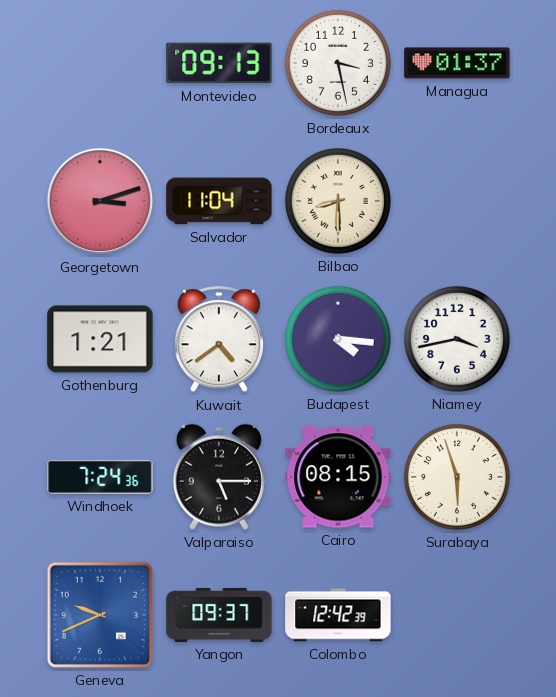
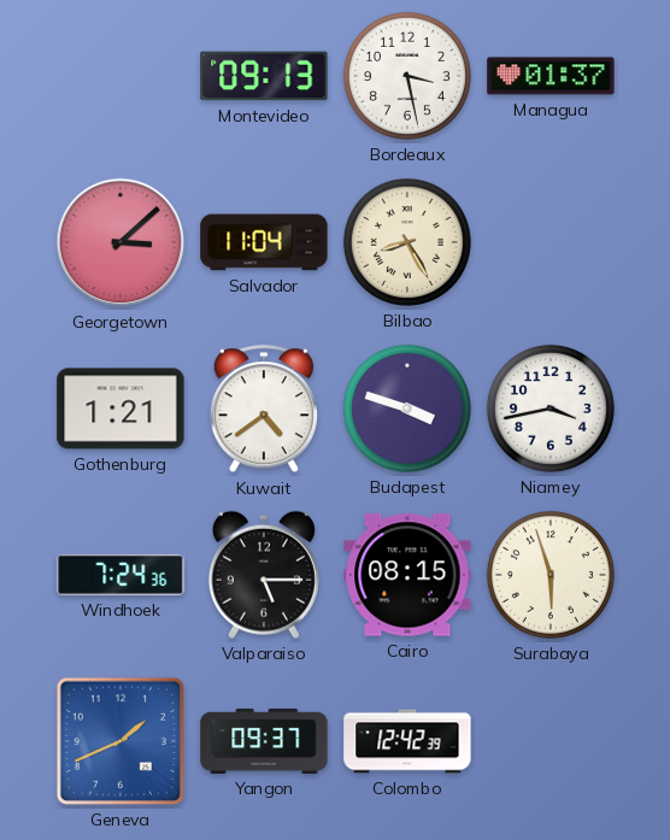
Georgetown: 3:12 -> 3:08 (121, 242)
Bilbao: 8:30 -> 8:25 (407, 242)
Budapest: 4:16 -> 3:48 (407, 409)
Geneva: 9:41 -> 1:41 (121, 741)
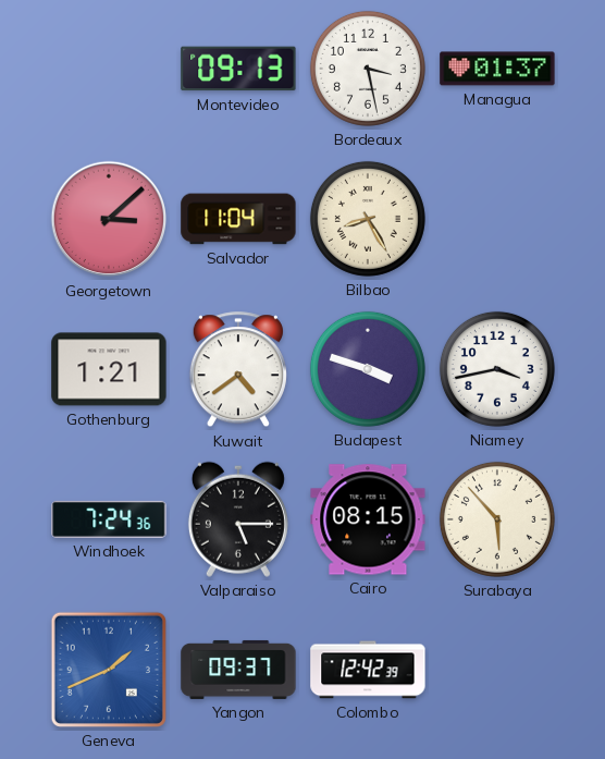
Surabaya: 5:57 -> 5:53 (497, 519)
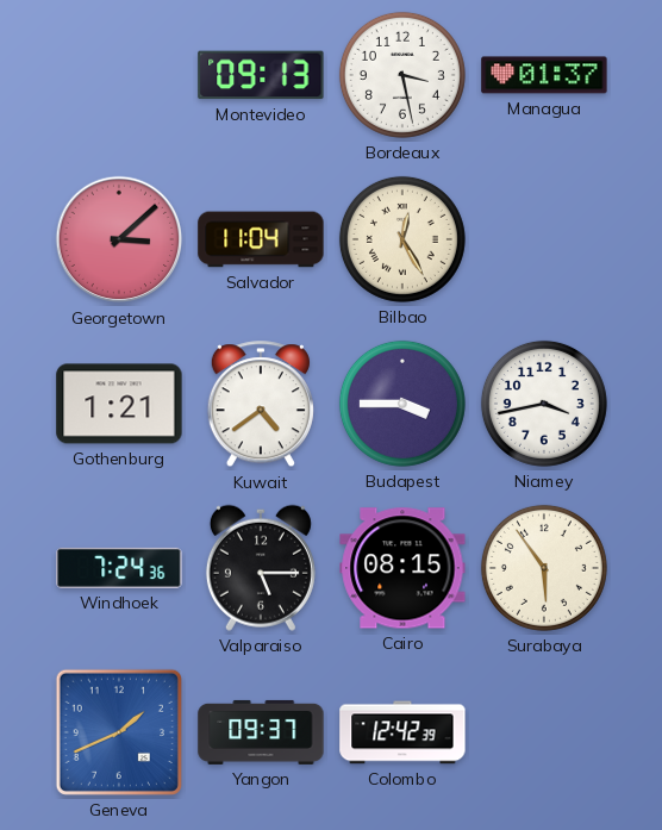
Bilbao: 8:25 -> 12:25 (402, 239)
Budapest: 3:48 -> 3:45 (402, 404)
Surabaya: 5:53 -> 5:54 (544, 568)
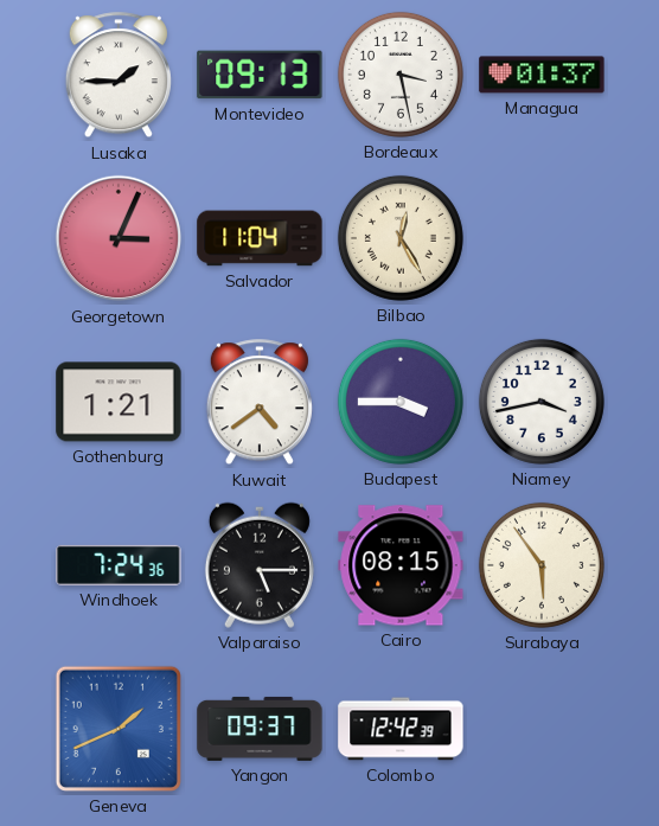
Lusaka: none -> 1:45 (119, 76)
Georgetown: 3:08 -> 3:04 (119, 238)
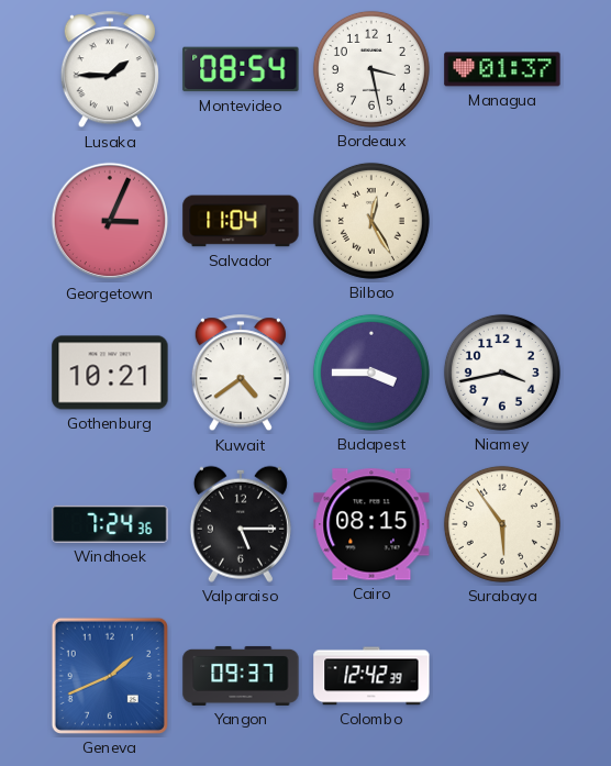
Montevideo: 09:13 -> 08:54 (241, 69)
Gothenburg: 1:21 -> 10:21 (110, 373)
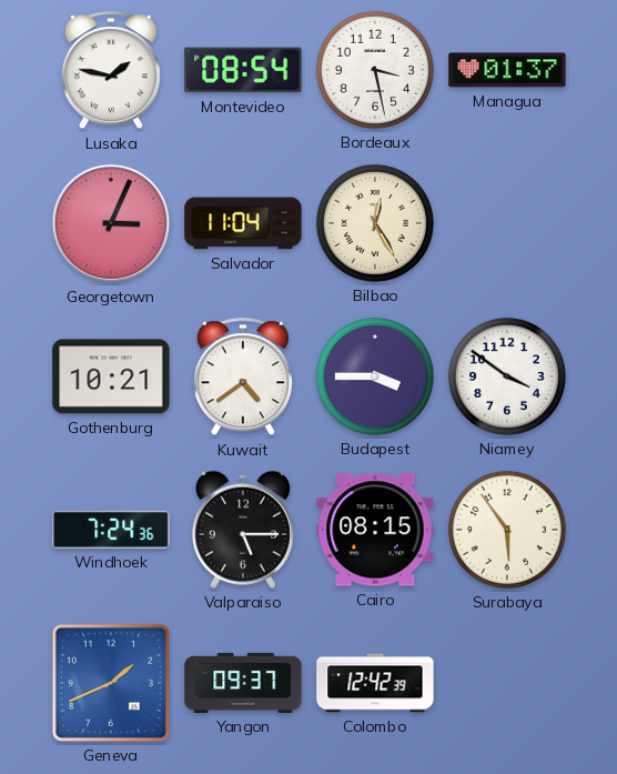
Lusaka: 1:45 -> 1:47 (111, 71)
Niamey: 3:43 -> 3:51 (507, 376)
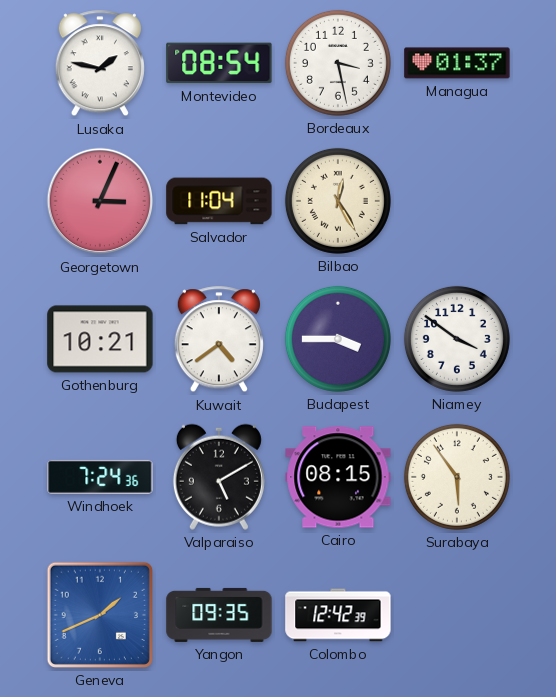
Valparaiso: 5:15 -> 5:10 (219, 477)
Yangon: 09:37 -> 09:35 (219, 615)
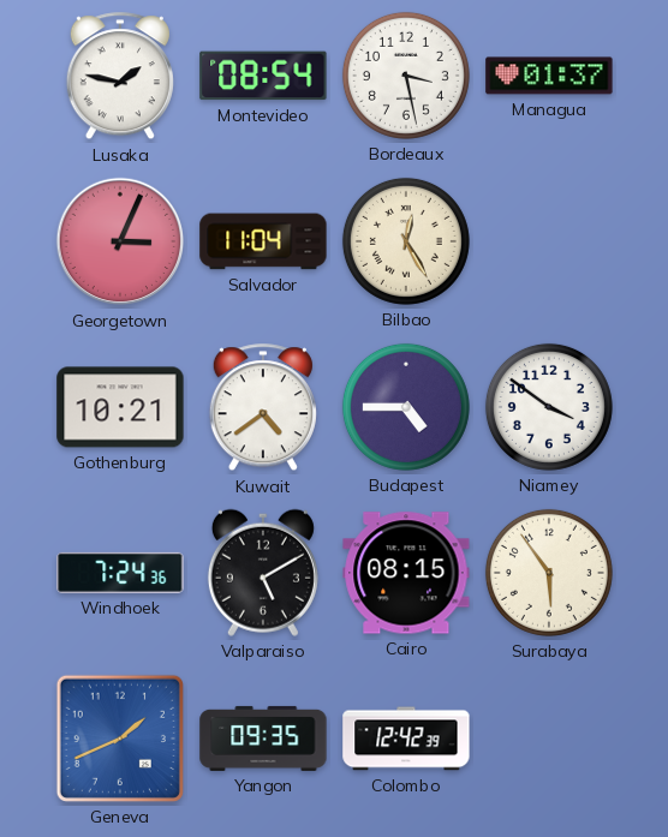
Budapest: 3:45 -> 4:45 (406, 407)
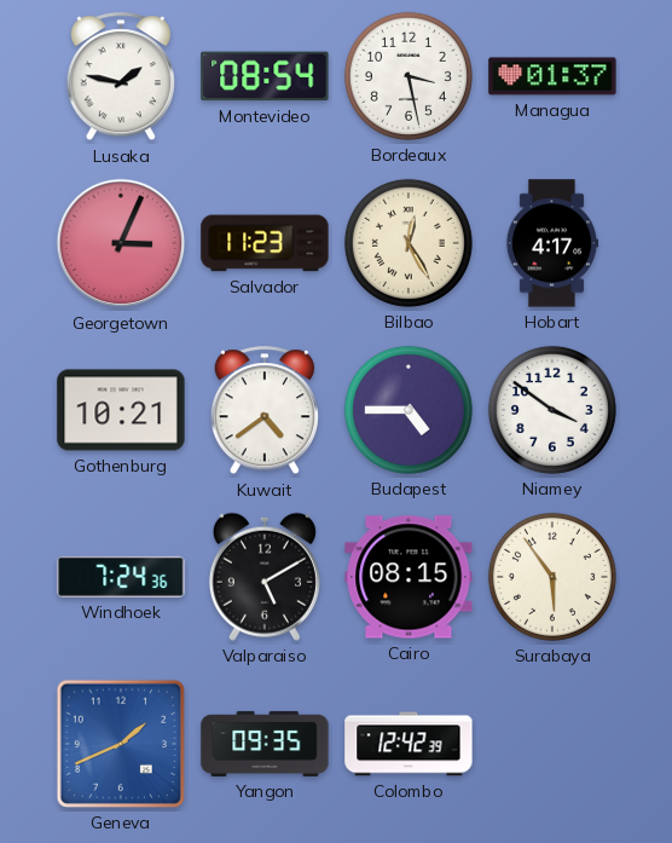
Salvador: 11:04 -> 11:23 (265, 243)
Hobart: none -> 4:17 (551, 243)
